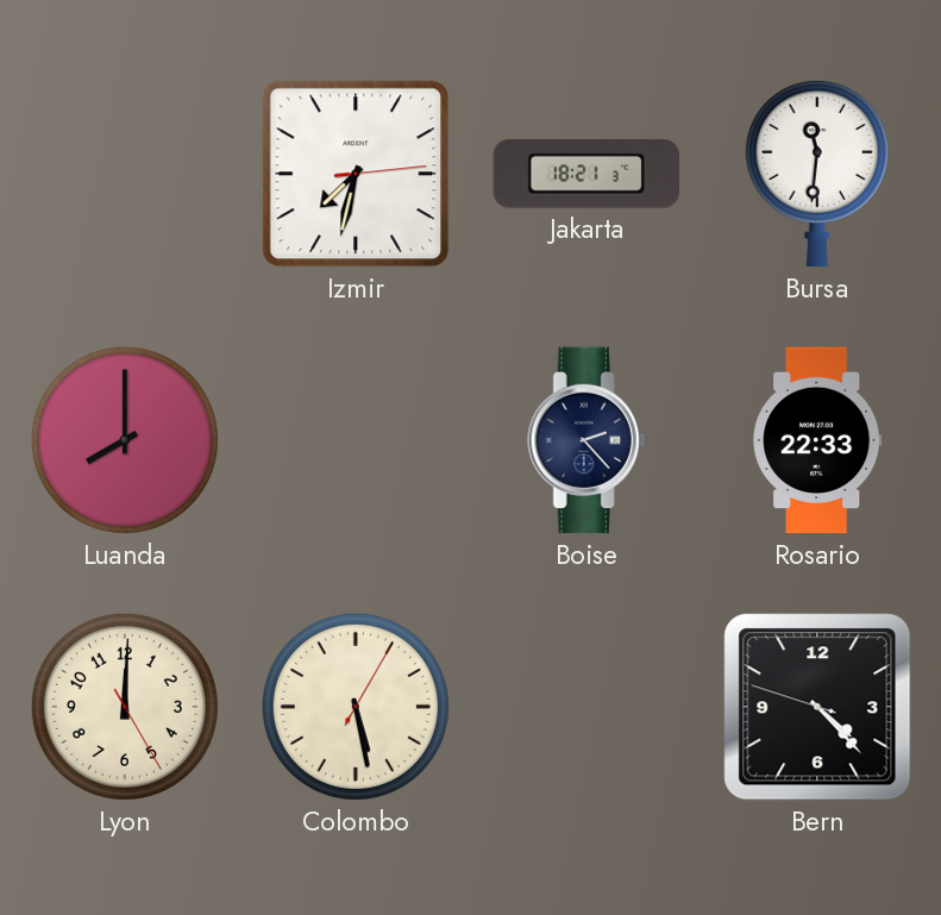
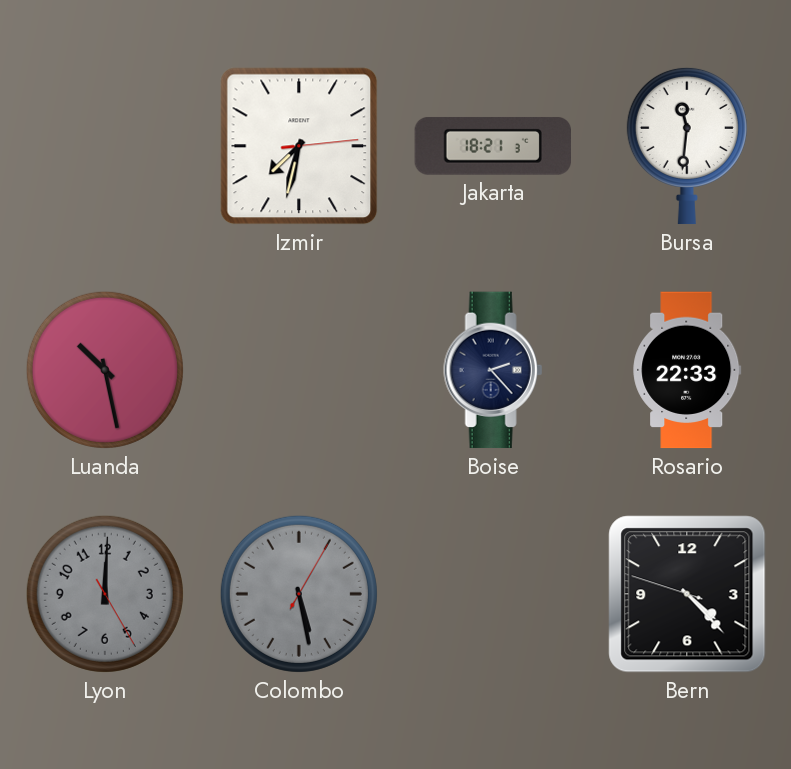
Luanda: 8:00 -> 10:28 (105, 370)
Lyon dial: cream -> grey (105, 594)
Colombo dial: cream -> grey (299, 594)
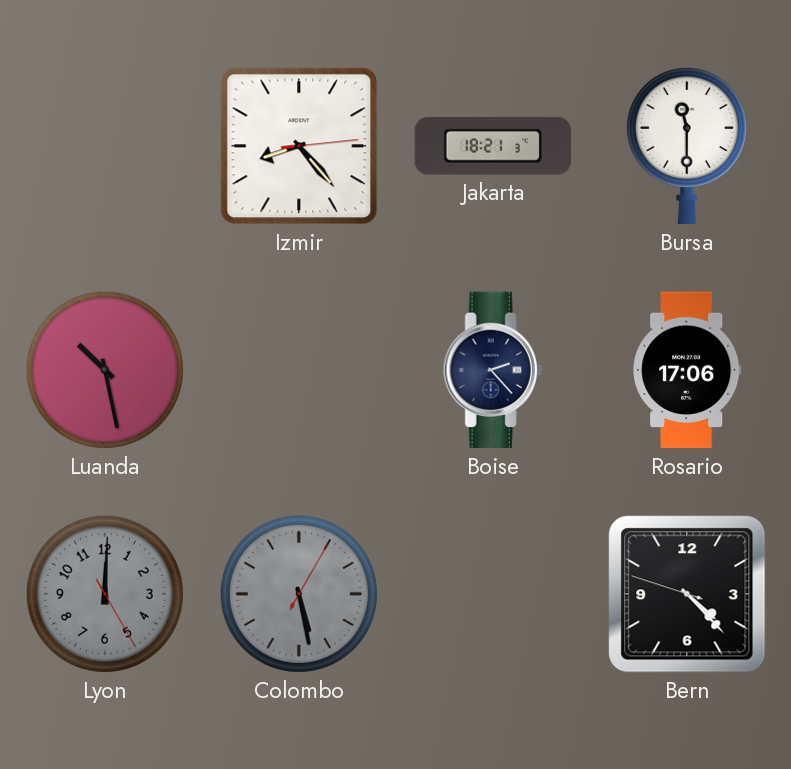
Izmir: 7:32 -> 8:23 (299, 146)
Bursa: 11:31 -> 11:30 (687, 146)
Rosario: 22:33 -> 17:06 (687, 370)
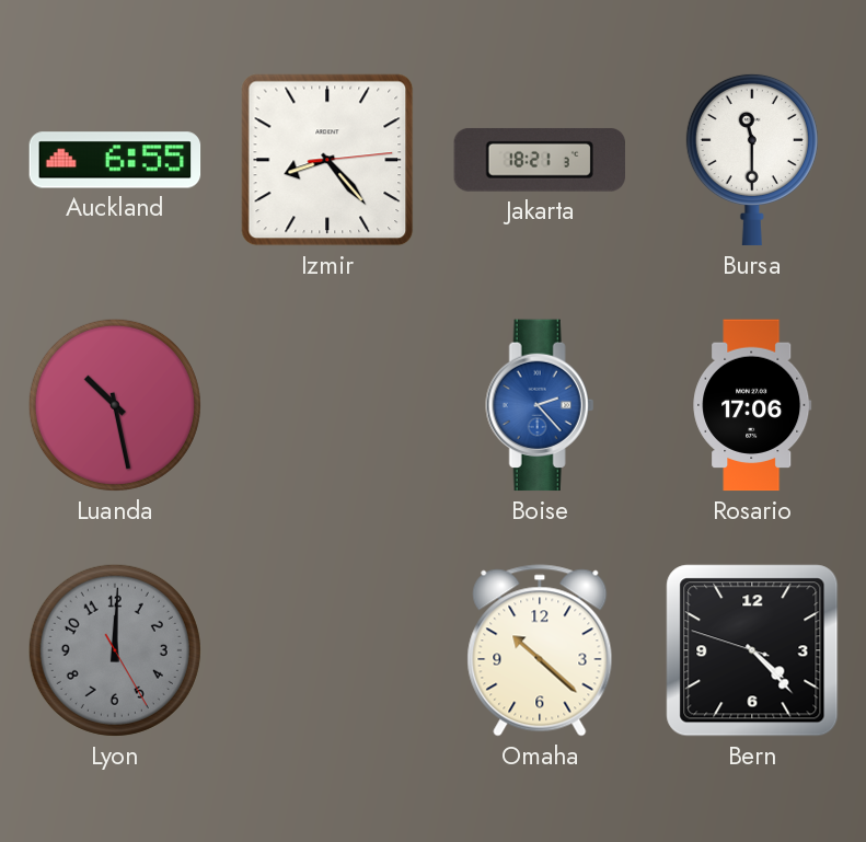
Auckland: none -> 6:55 (115, 160)
Boise dial: navy -> blue (540, 405)
Colombo: 5:28 -> none (299, 594)
Omaha: none -> 10:22 (540, 650)
